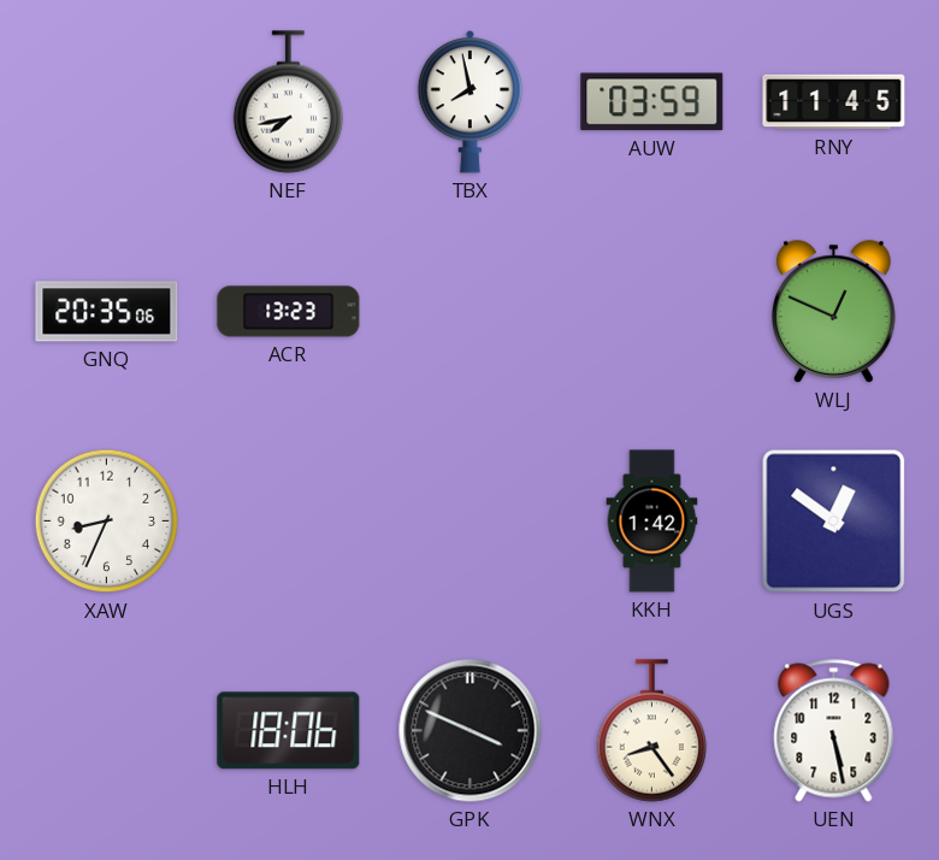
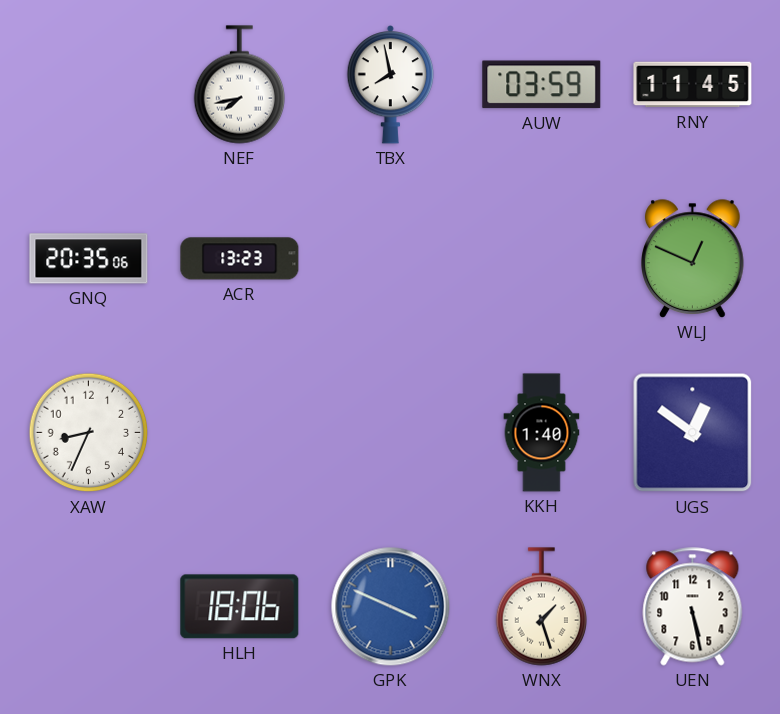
KKH: 1:42 -> 1:40 (542, 433)
GPK dial: black -> blue (391, 607)
WNX: 8:24 -> 1:27 (541, 607)
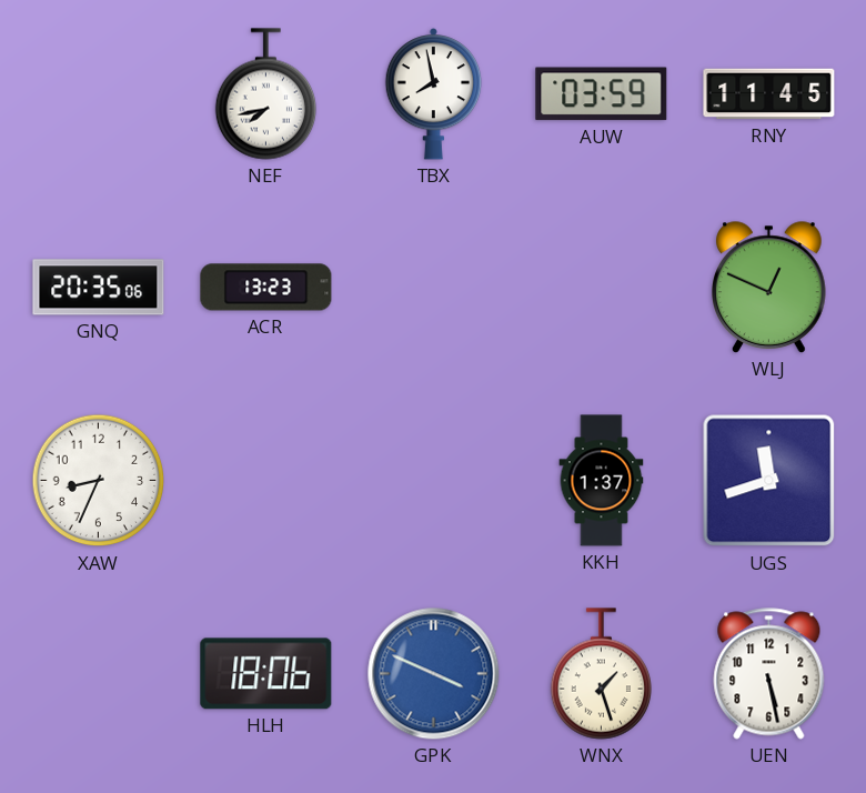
KKH: 1:40 -> 1:37 (602, 481)
UGS: 12:51 -> 11:42 (769, 481)
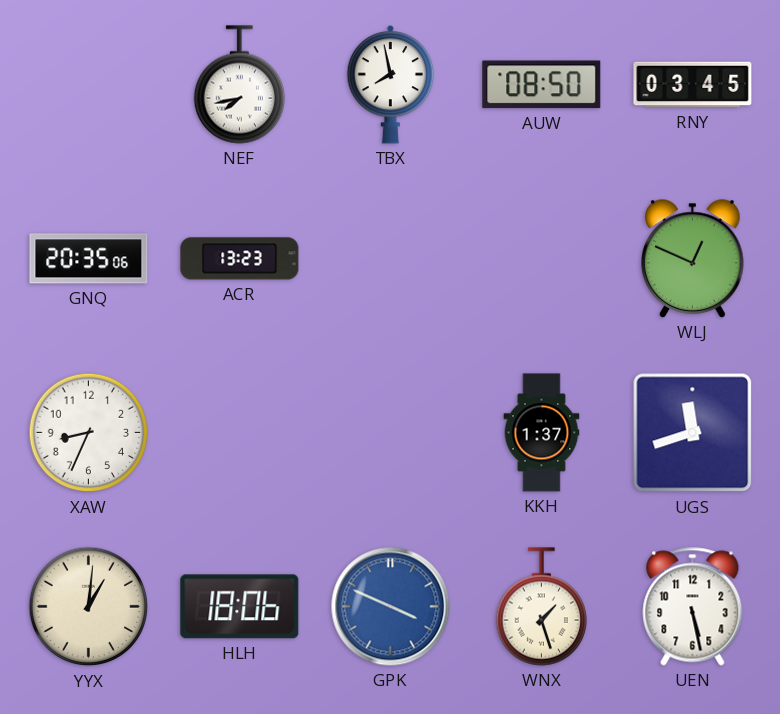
AUW: 03:59 -> 08:50 (542, 85)
RNY: 11:45 -> 03:45 (693, 85)
YYX: none -> 1:01 (89, 607)
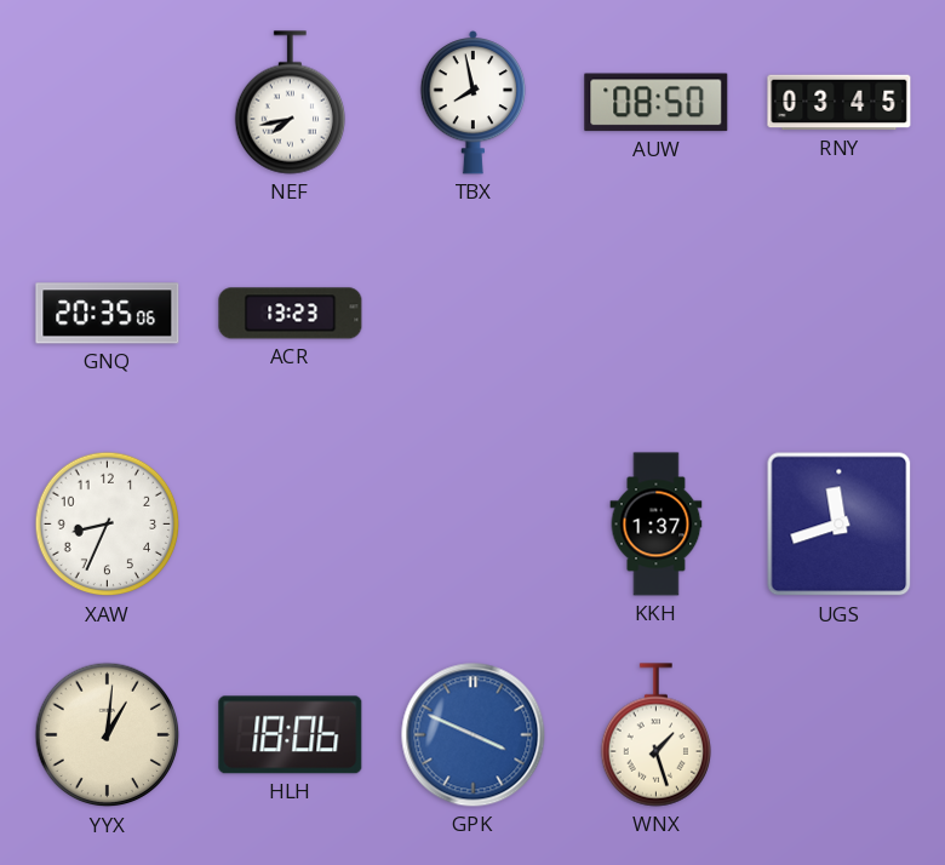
WLJ: 12:49 -> none (693, 259)
UEN: 5:28 -> none (693, 607)
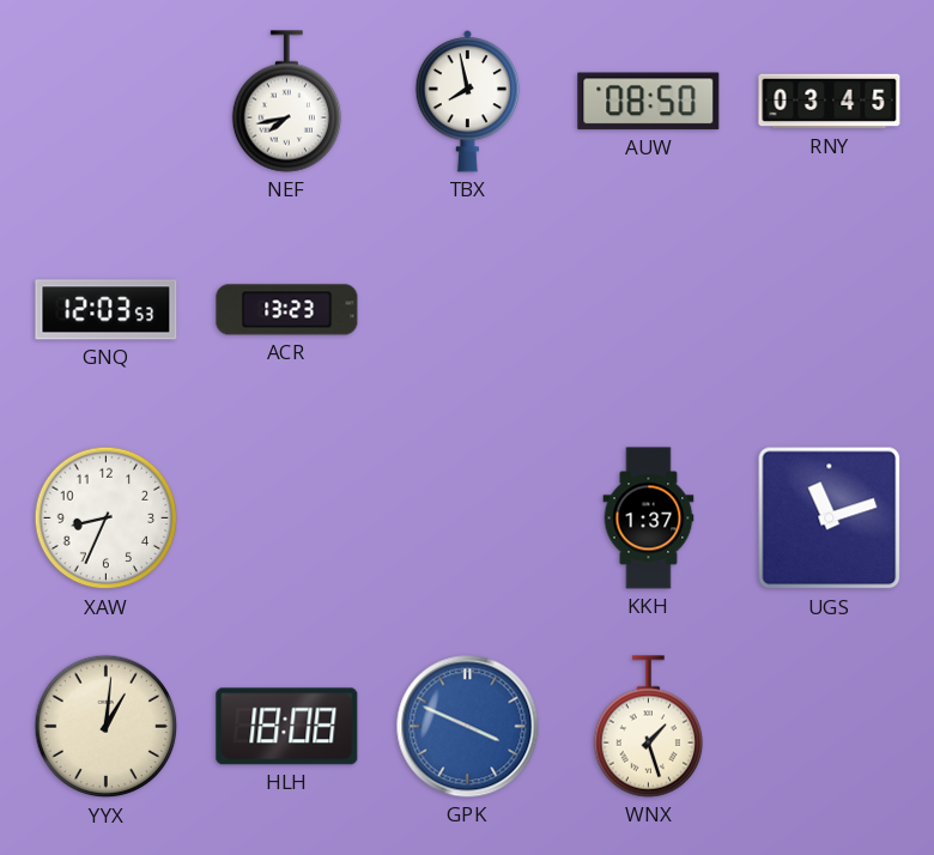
GNQ: 20:35 -> 12:03 (107, 310)
UGS: 11:42 -> 11:12 (830, 519)
HLH: 18:06 -> 18:08 (287, 727)
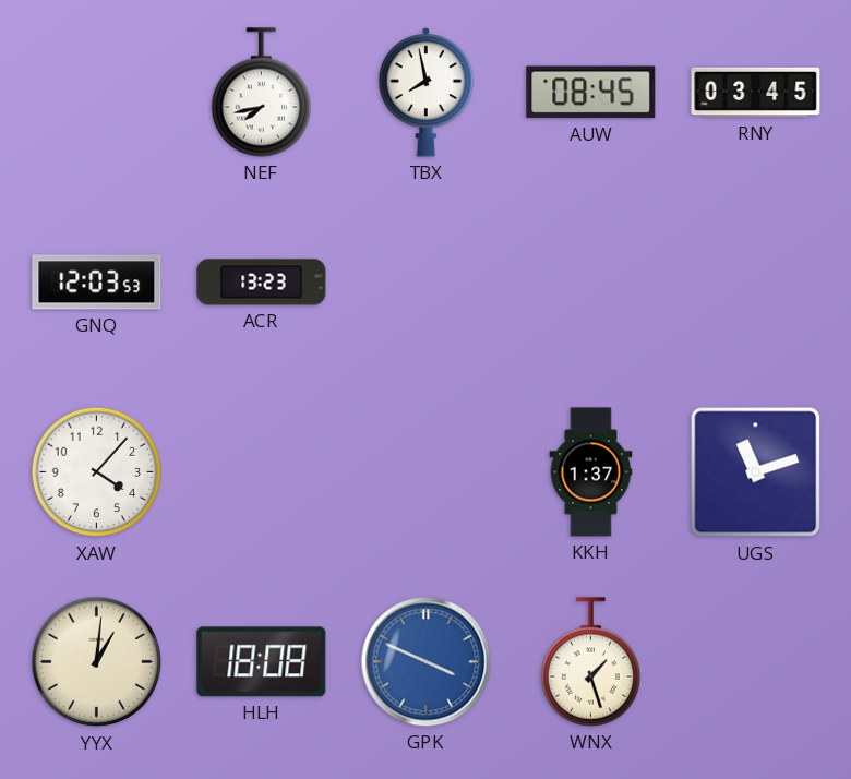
AUW: 08:50 -> 08:45 (591, 93)
XAW: 8:34 -> 4:07 (97, 472)
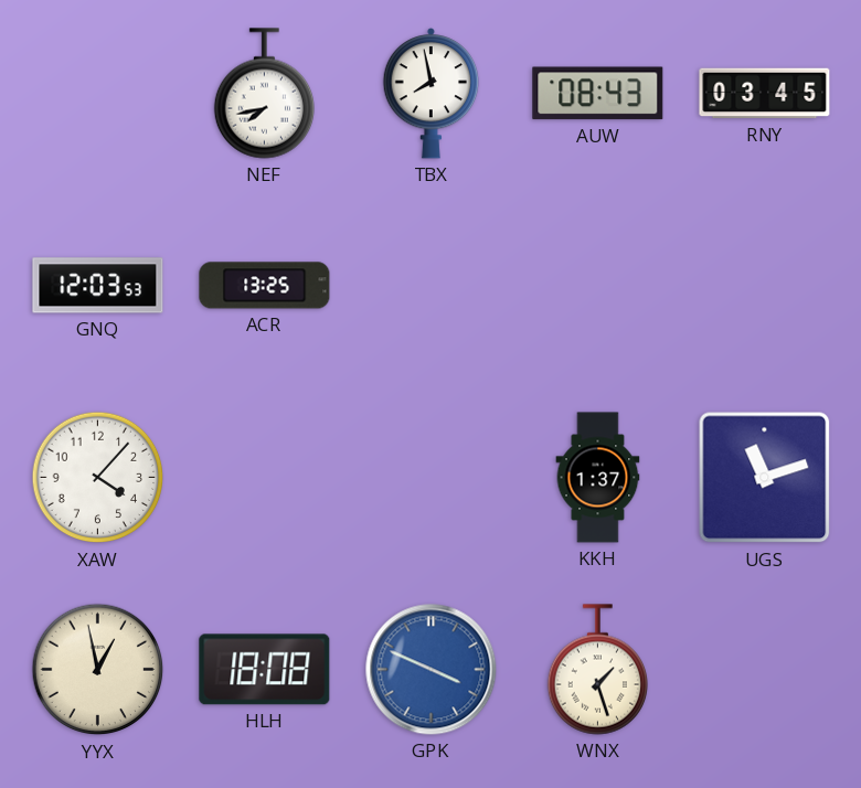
AUW: 08:45 -> 08:43 (598, 94)
ACR: 13:23 -> 13:25 (265, 286)
YYX: 1:01 -> 12:58 (98, 670)
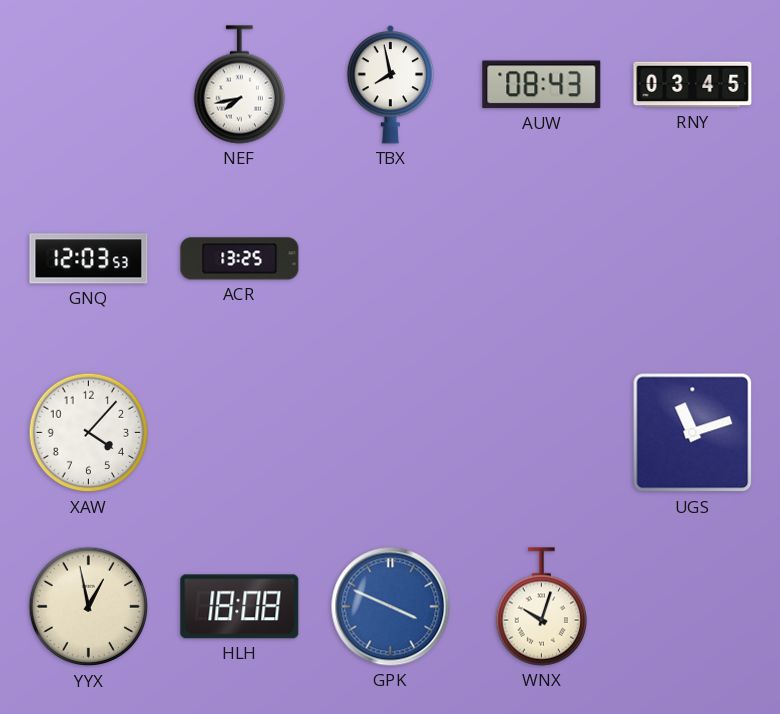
KKH: 1:37 -> none (598, 478)
WNX: 1:27 -> 10:03 (541, 607)
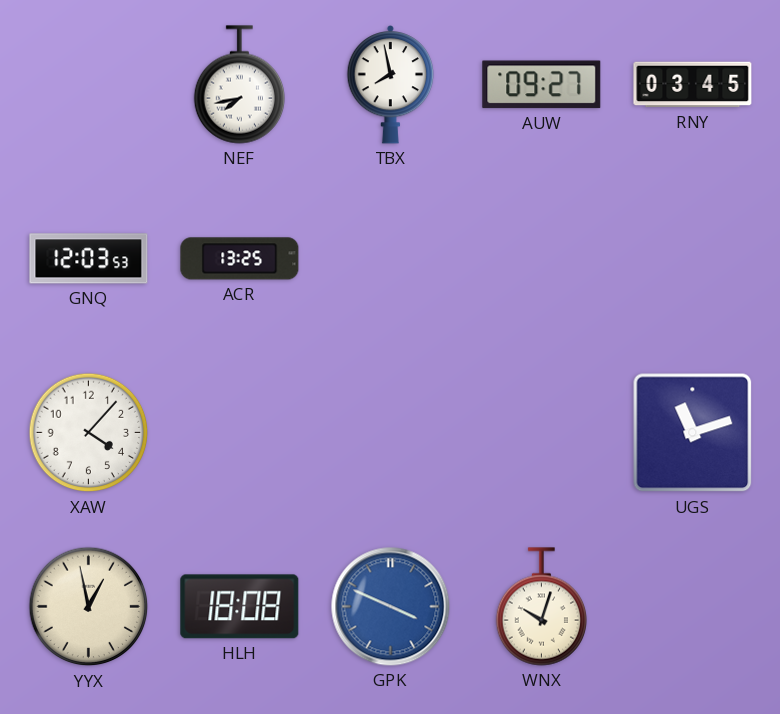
AUW: 08:43 -> 09:27 (542, 85)
